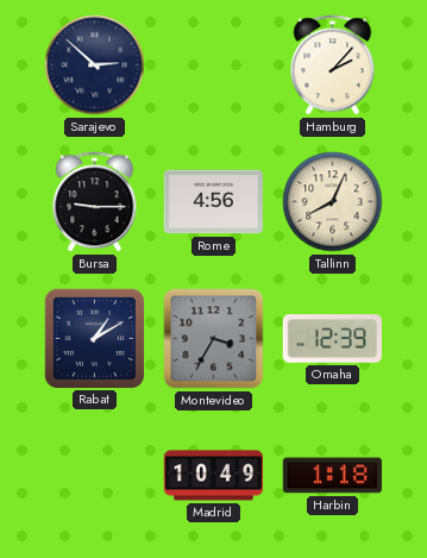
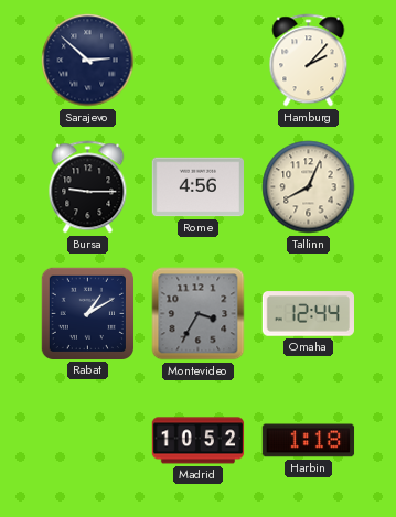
Omaha: 12:39 -> 12:44 (309, 314)
Madrid: 10:49 -> 10:52 (199, 441)
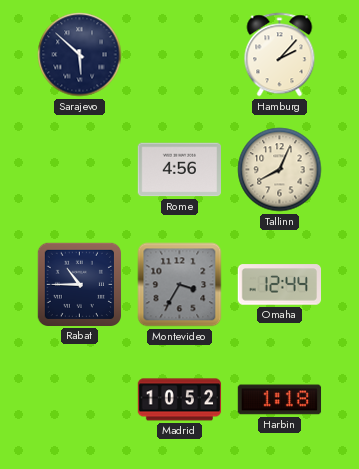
Sarajevo: 2:52 -> 5:52 (80, 55)
Bursa: 9:15 -> none (88, 187)
Rabat: 1:10 -> 10:45 (79, 284)
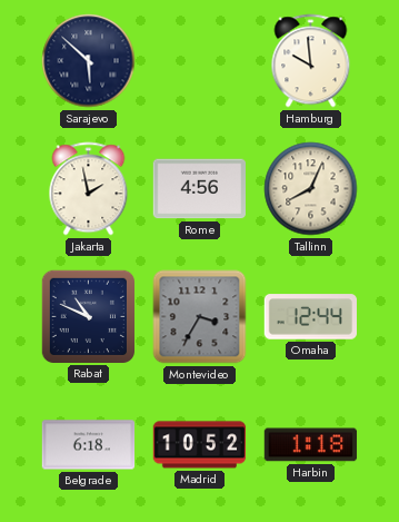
Hamburg: 2:07 -> 9:59 (311, 61)
Jakarta: none -> 1:58 (89, 189)
Rabat: 10:45 -> 10:49 (88, 316)
Belgrade: none -> 6:18 (89, 445)
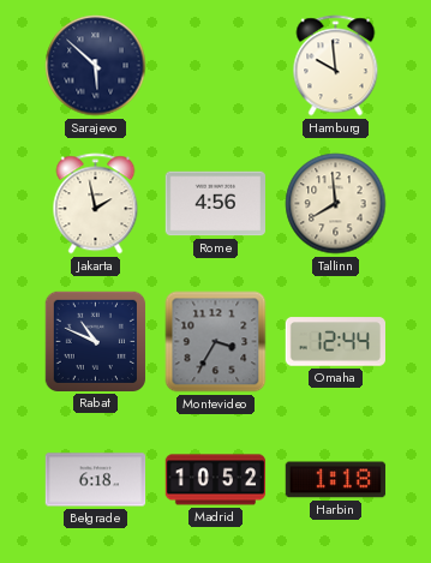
Tallinn: 8:04 -> 7:59 (336, 204)
